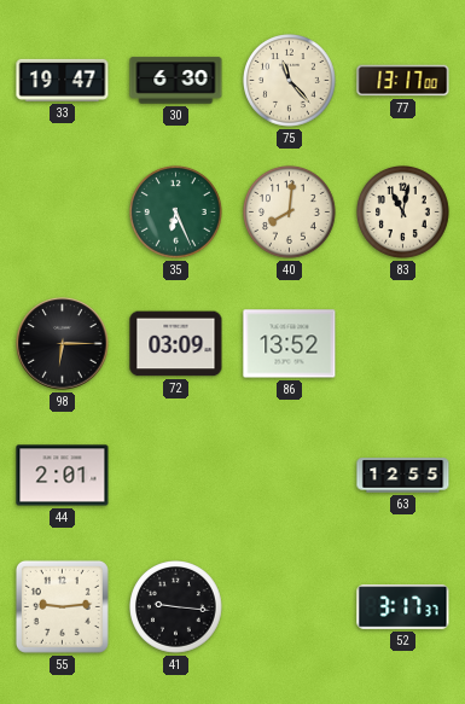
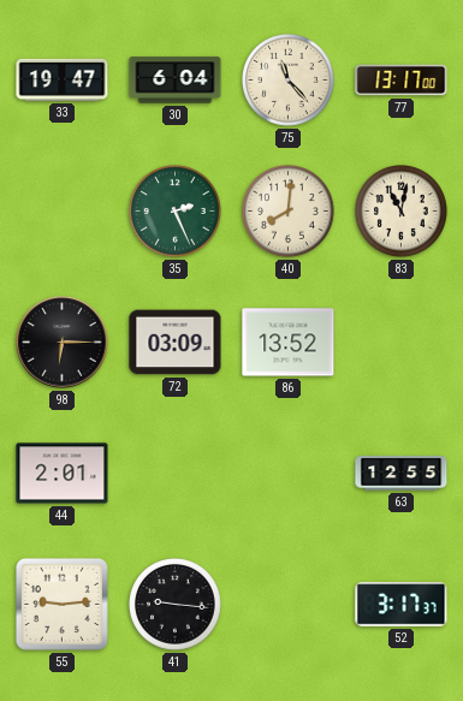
30: 6:30 -> 6:04 (176, 81)
35: 6:26 -> 2:26 (176, 212)
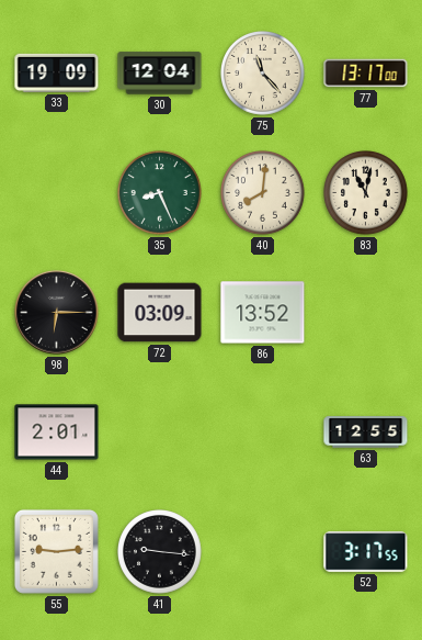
33: 19:47 -> 19:09 (57, 72)
30: 6:04 -> 12:04 (160, 74)
35: 2:26 -> 8:26 (160, 193)
52: 3:17:37 -> 3:17:55 (366, 552)
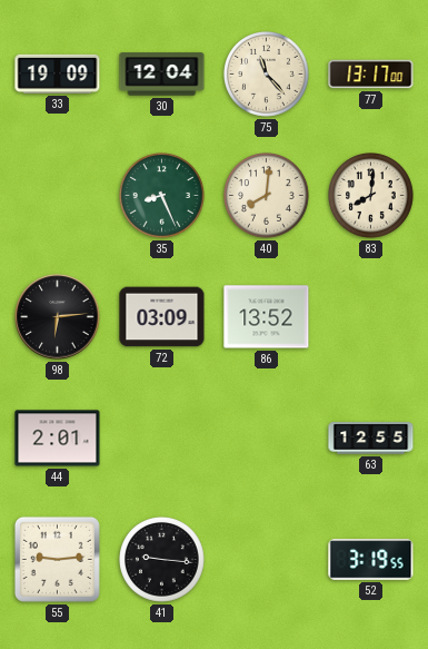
83: 11:02 -> 8:01 (371, 196)
98: 6:15 -> 6:14 (58, 317)
52: 3:17 -> 3:19 (371, 560)
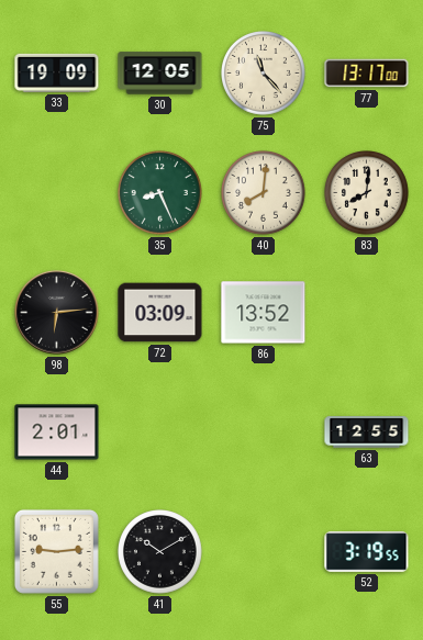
30: 12:04 -> 12:05 (160, 74)
41: 9:16 -> 10:10 (160, 552)
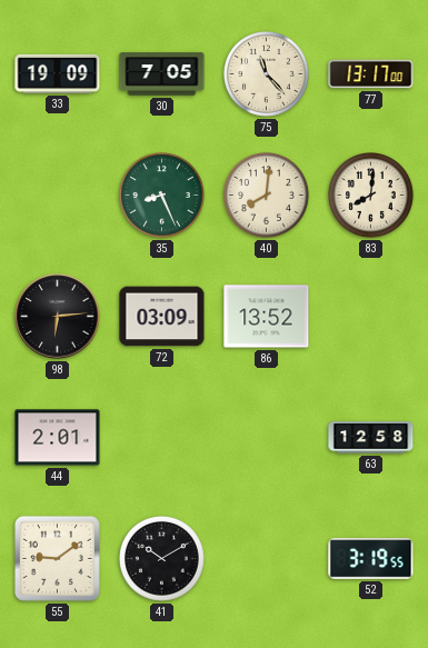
30: 12:05 -> 7:05 (162, 74)
63: 12:55 -> 12:58 (371, 438)
55: 9:14 -> 9:09 (57, 558)
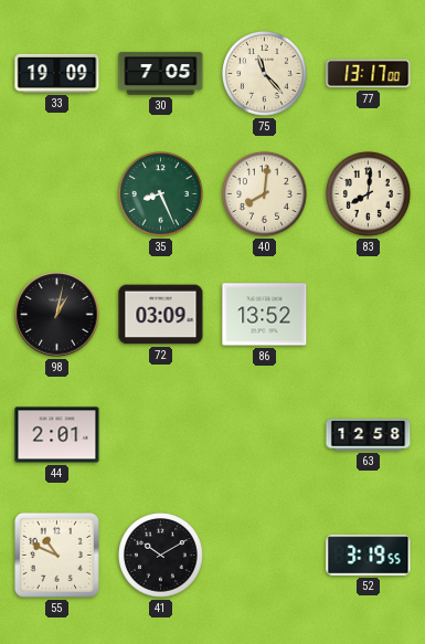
98: 6:14 -> 1:02 (57, 315)
55: 9:09 -> 10:49 (56, 555)
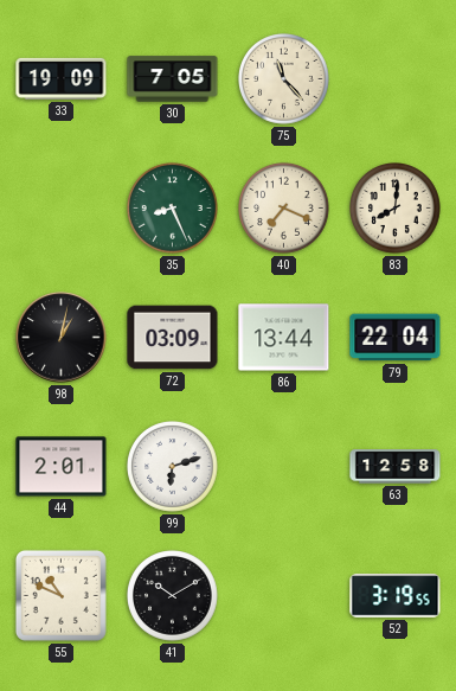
77: 13:17 -> none (369, 74)
40: 8:01 -> 7:19 (284, 209)
86: 13:52 -> 13:44 (284, 338)
79: none -> 22:04 (396, 338)
99: none -> 6:12 (173, 467)
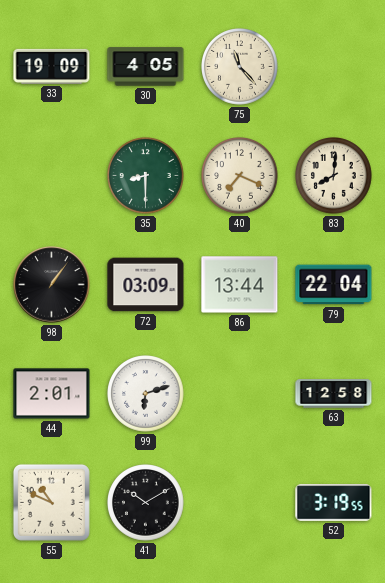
30: 7:05 -> 4:05 (146, 67)
35: 8:26 -> 8:30 (146, 176)
98: 1:02 -> 1:06 (52, 285)
